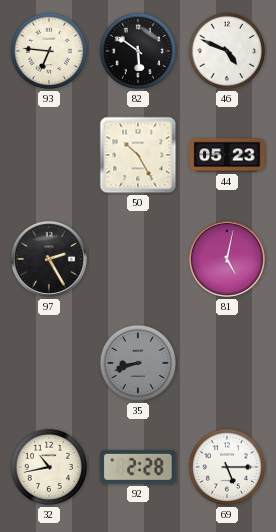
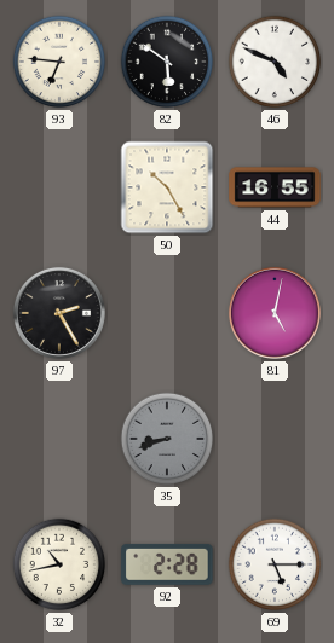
44: 05:23 -> 16:55 (275, 187)
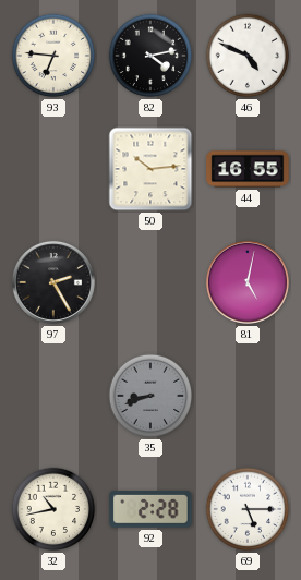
82: 5:51 -> 4:13 (150, 56)
50: 10:25 -> 10:14 (150, 169)
